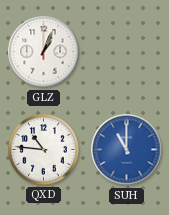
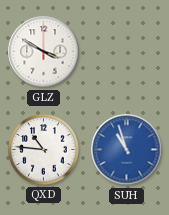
GLZ: 1:04 -> 3:50 (44, 52)
SUH: 11:00 -> 10:57 (127, 150)
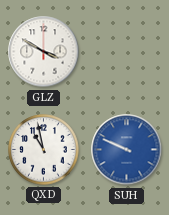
QXD: 10:46 -> 10:58 (44, 150)
SUH: 10:57 -> 9:49 (127, 150)
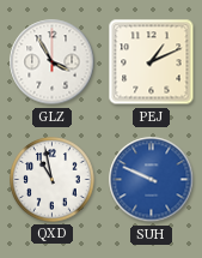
GLZ: 3:50 -> 3:55 (53, 62)
PEJ: none -> 1:11 (152, 62)
